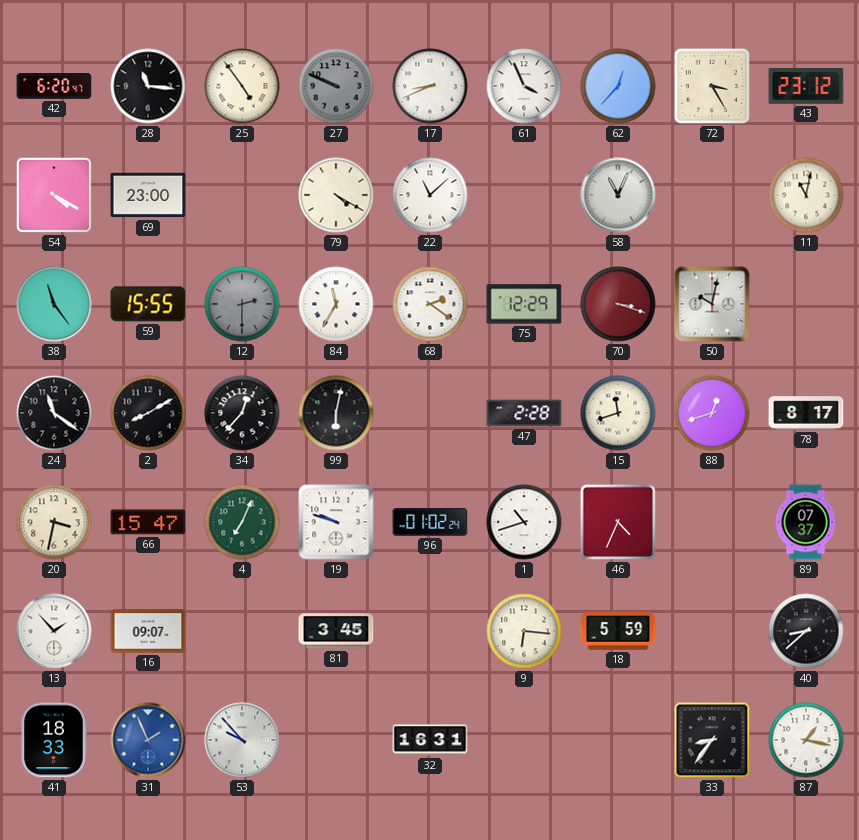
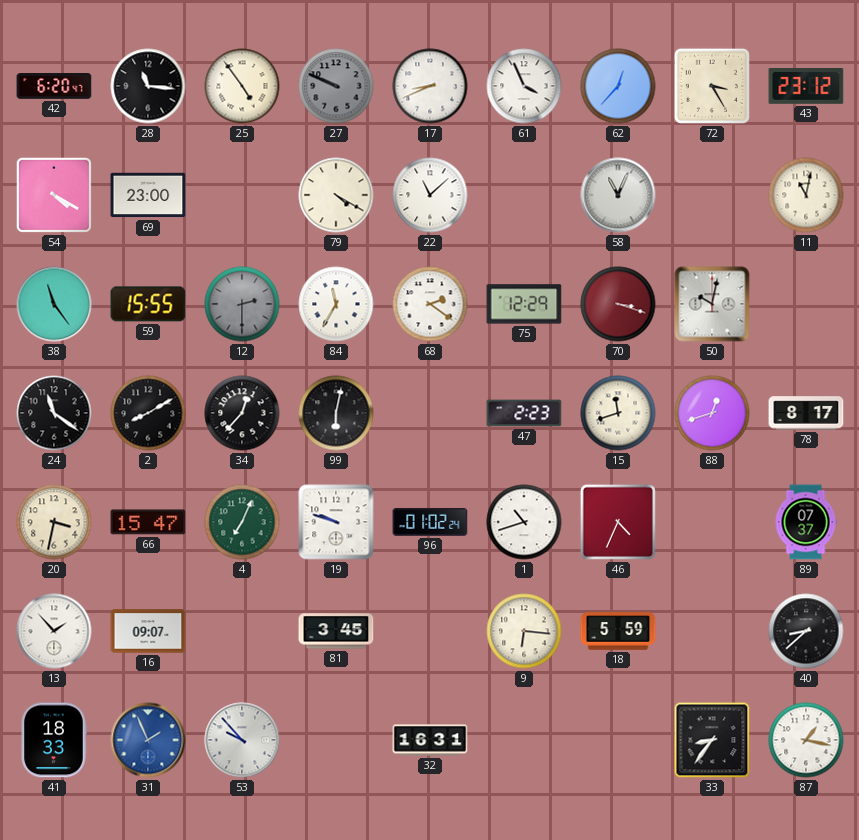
47: 2:28 -> 2:23 (524, 413)
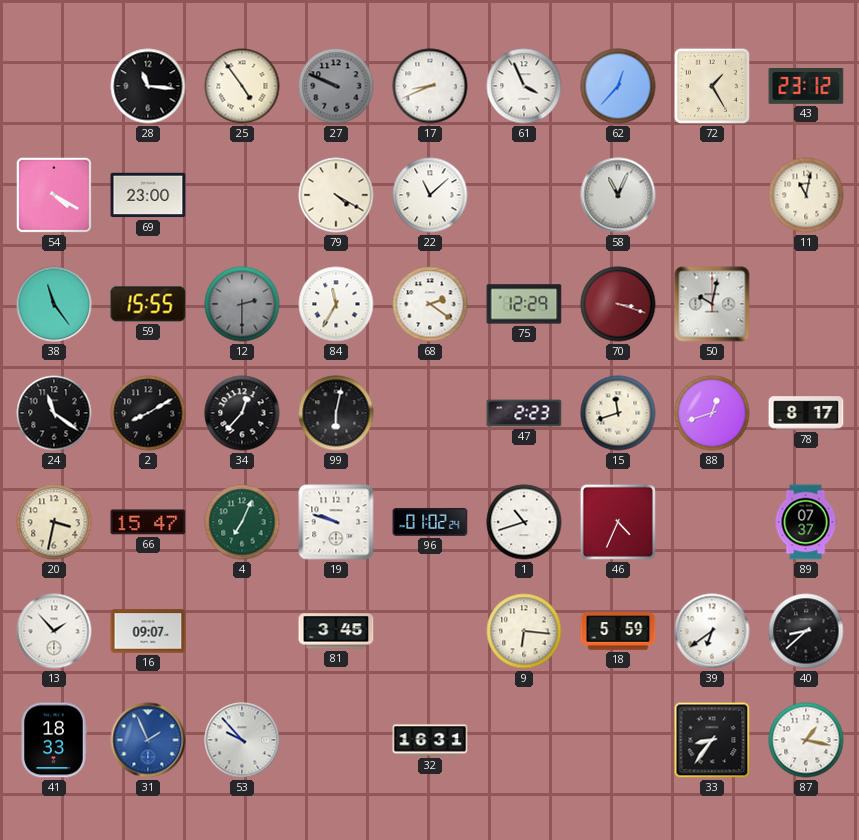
42: 6:20 -> none (54, 87)
72: 3:25 -> 1:25 (712, 86)
39: none -> 6:39 (712, 631)
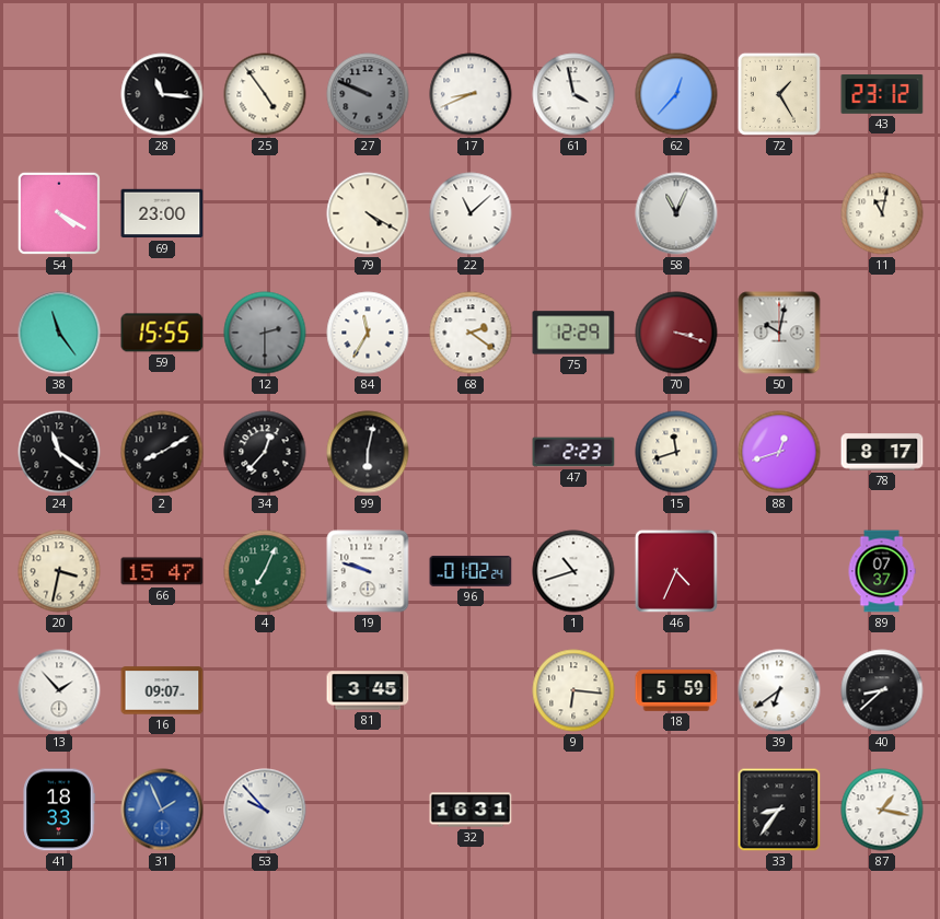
61: 3:56 -> 3:58 (573, 94)
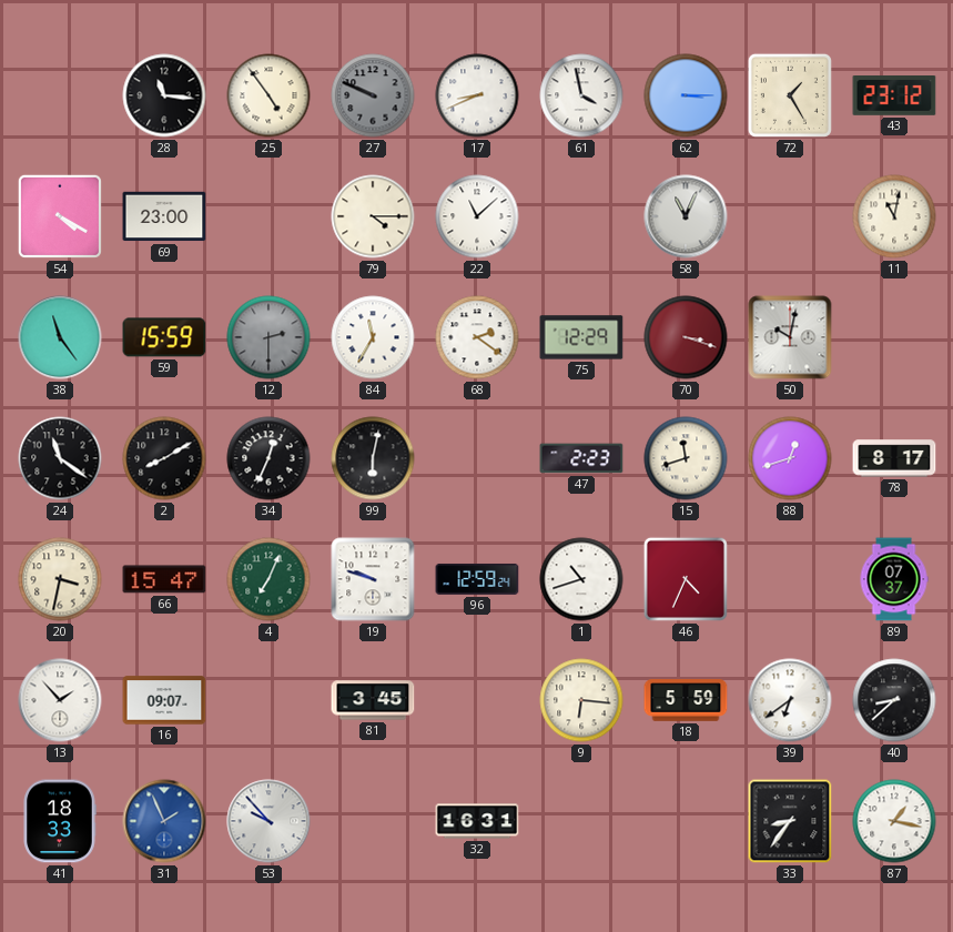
62: 12:37 -> 3:15 (686, 95)
79: 4:20 -> 4:15 (373, 216)
59: 15:55 -> 15:59 (164, 337)
34: 12:37 -> 12:34 (268, 458)
96: 01:02 -> 12:59 (477, 579)
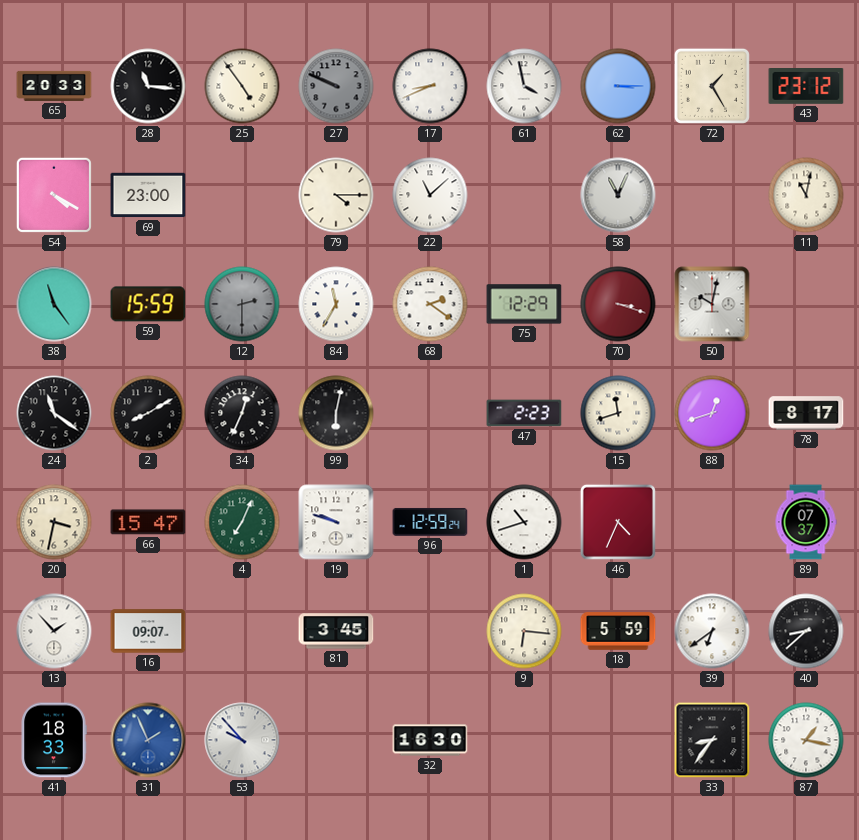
65: none -> 20:33 (54, 86)
32: 16:31 -> 16:30 (430, 740)
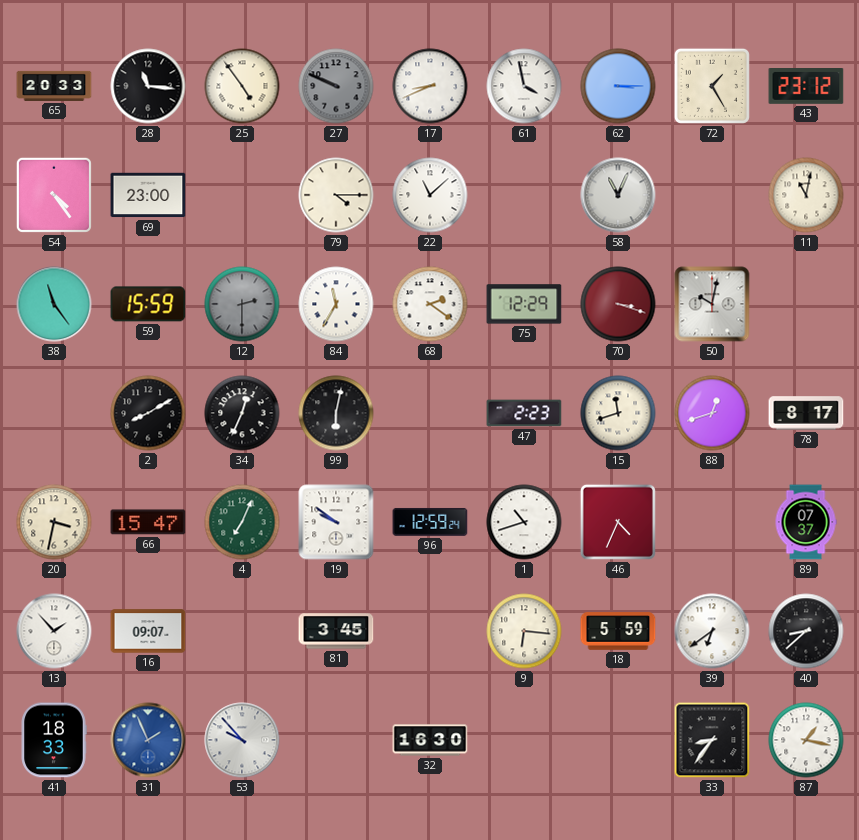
54: 4:20 -> 4:24 (54, 195)
24: 11:21 -> none (54, 413)
19: 9:48 -> 9:51 (336, 522)
